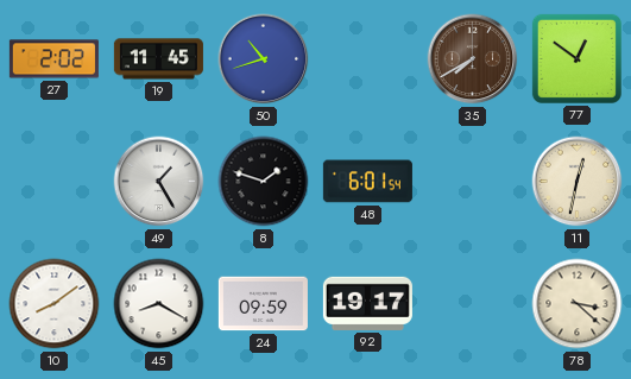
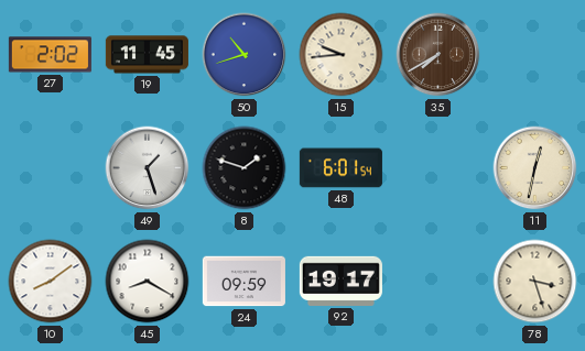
15: none -> 9:44 (342, 55)
77: 12:51 -> none (576, 58)
49: 1:25 -> 1:27 (148, 168)
78: 3:22 -> 3:27 (535, 282)
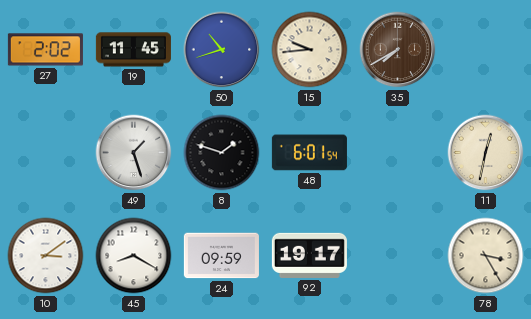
10: 8:09 -> 3:09 (46, 256)
78: 3:27 -> 3:25 (486, 256)
